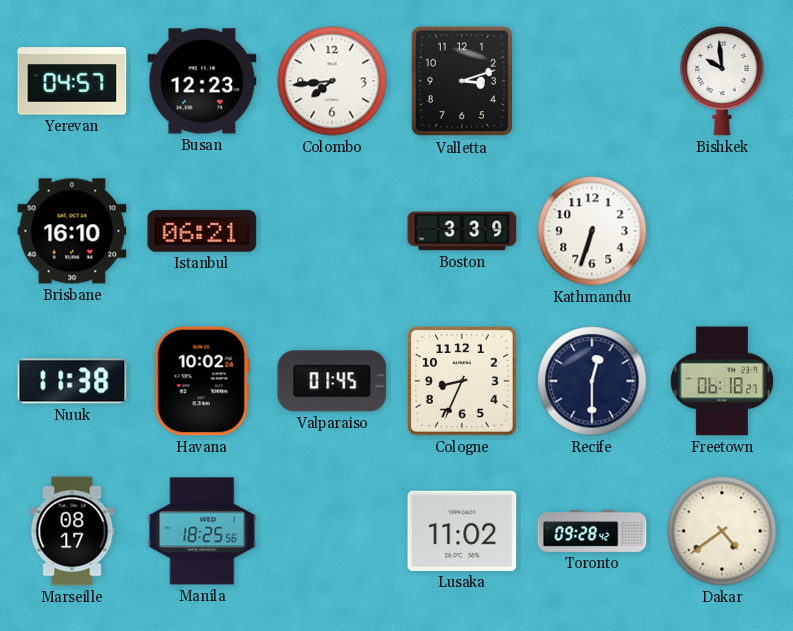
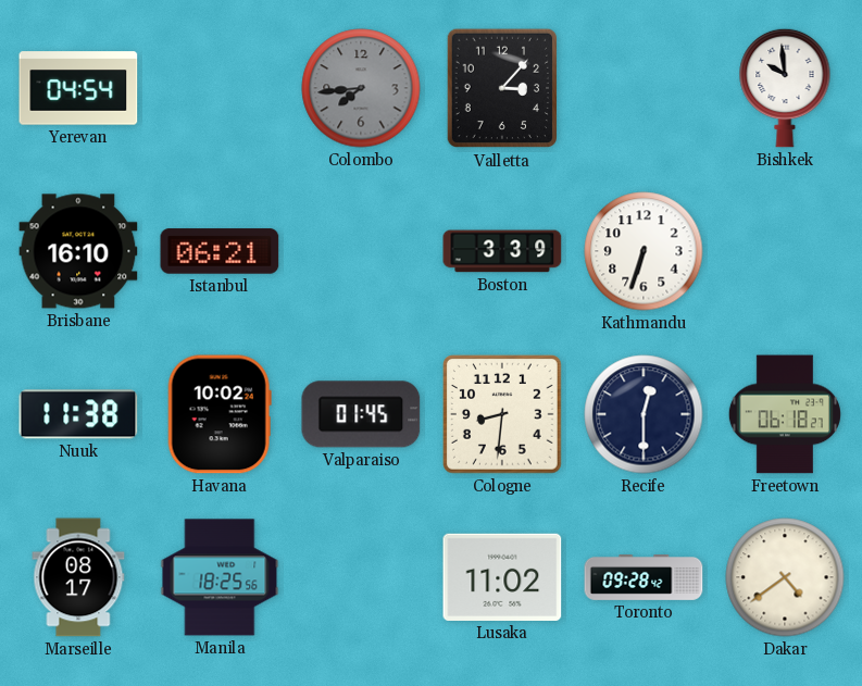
Yerevan: 04:57 -> 04:54 (78, 88)
Busan: 12:23 -> none (202, 81)
Colombo dial: white -> grey (361, 88)
Valletta: 3:12 -> 3:07 (502, 88)
Cologne: 8:34 -> 8:31 (503, 415)
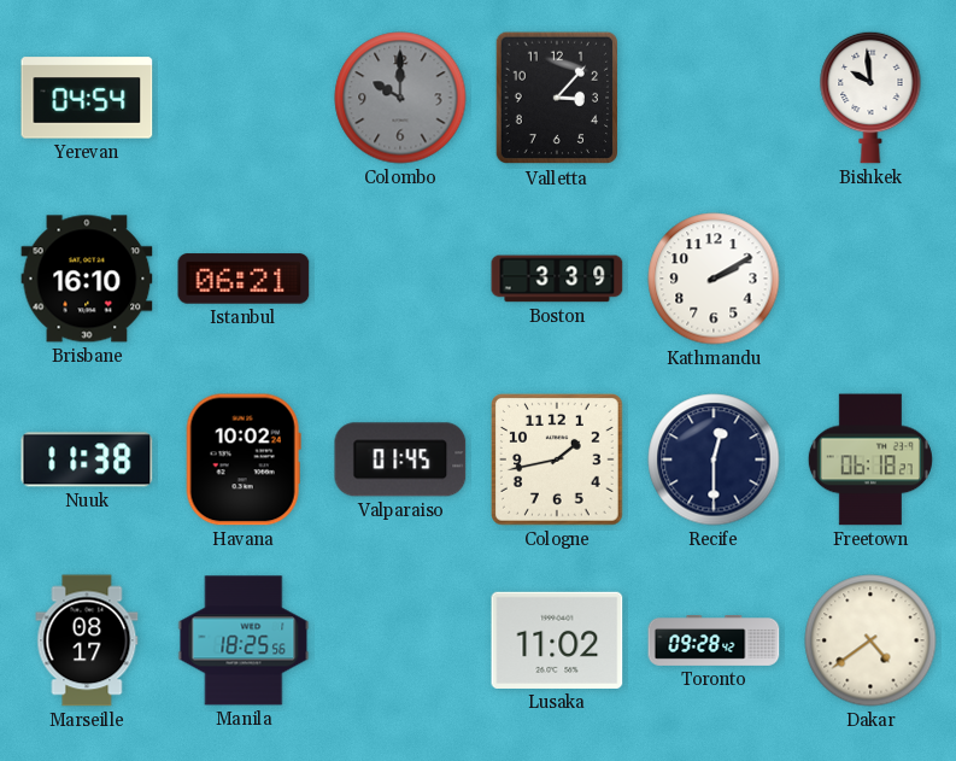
Colombo: 7:44 -> 10:00 (400, 98)
Kathmandu: 6:33 -> 2:10 (714, 279)
Cologne: 8:31 -> 1:43 (558, 461)
